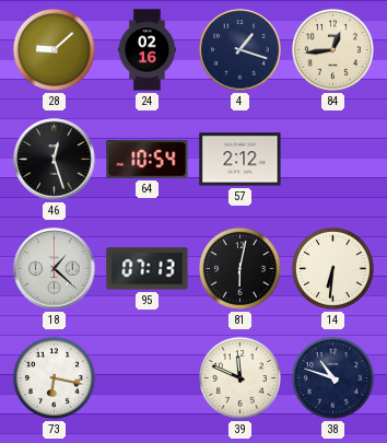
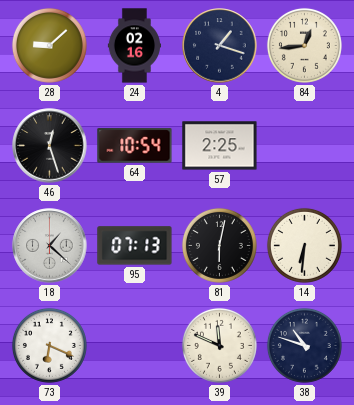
57: 2:12 -> 2:25 (220, 146)
73: 6:17 -> 6:19 (49, 345)
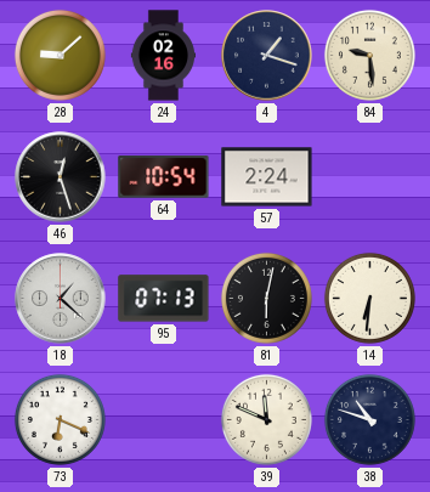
84: 12:44 -> 9:29 (369, 55)
57: 2:25 -> 2:24 (267, 177)
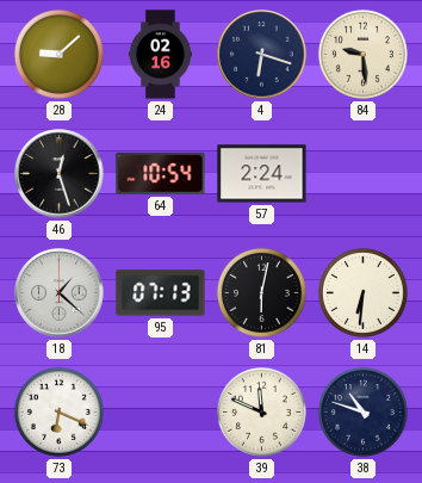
4: 1:18 -> 6:18 (262, 55)
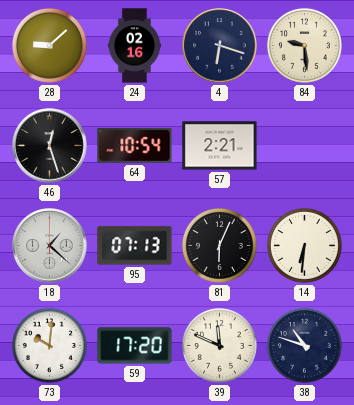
57: 2:24 -> 2:21 (220, 146)
81: 6:02 -> 6:04 (219, 245)
73: 6:19 -> 10:01 (49, 345)
59: none -> 17:20 (135, 346)
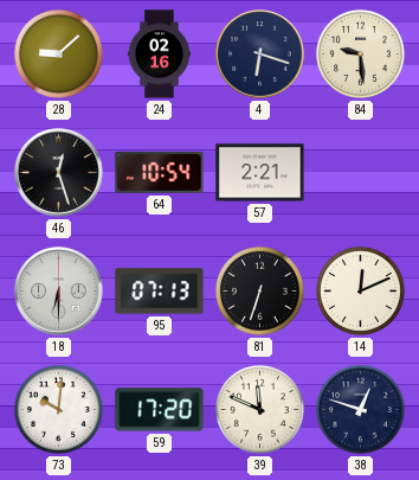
18: 1:22 -> 6:30 (59, 292)
81: 6:04 -> 6:33 (259, 290)
14: 6:31 -> 12:11 (360, 290)
38: 10:48 -> 12:48 (360, 409)
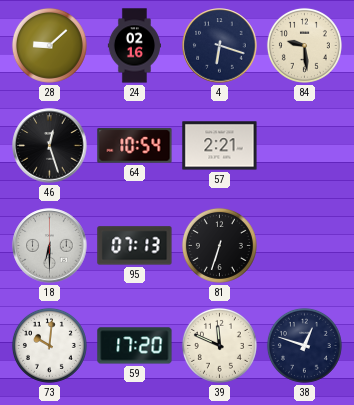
14: 12:11 -> none (360, 290)
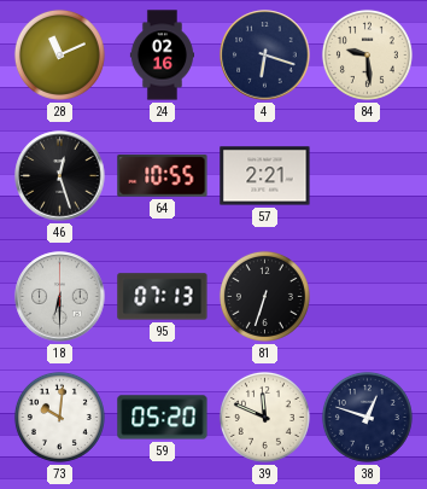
28: 9:08 -> 11:11 (59, 54)
64: 10:54 -> 10:55 (163, 176)
59: 17:20 -> 05:20 (163, 418)
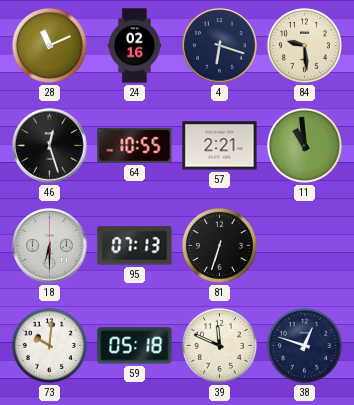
11: none -> 10:59 (304, 145)
59: 05:20 -> 05:18 (135, 346)
